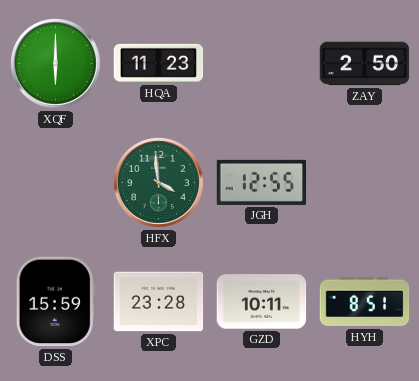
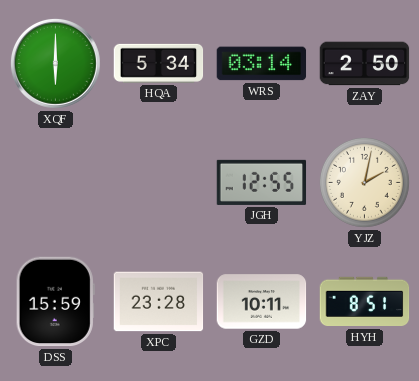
HQA: 11:23 -> 5:34 (159, 63)
WRS: none -> 03:14 (262, 64)
HFX: 3:59 -> none (158, 182)
YJZ: none -> 2:02 (364, 182)
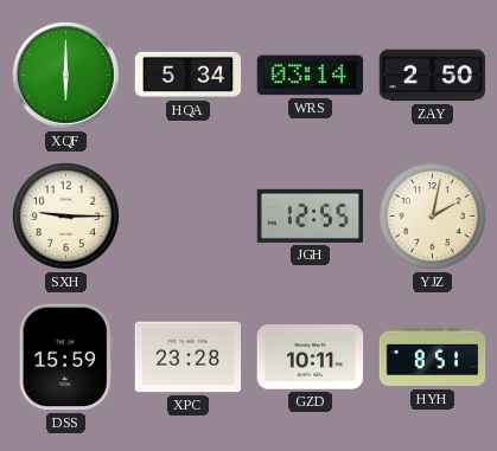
SXH: none -> 9:15 (65, 215)
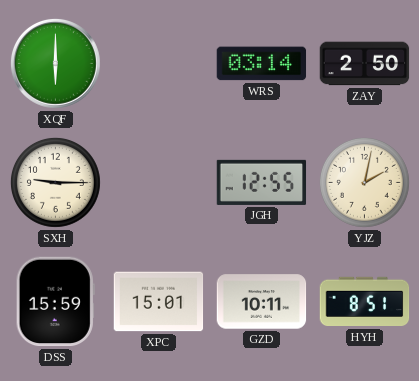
HQA: 5:34 -> none (189, 75)
XPC: 23:28 -> 15:01 (159, 302)
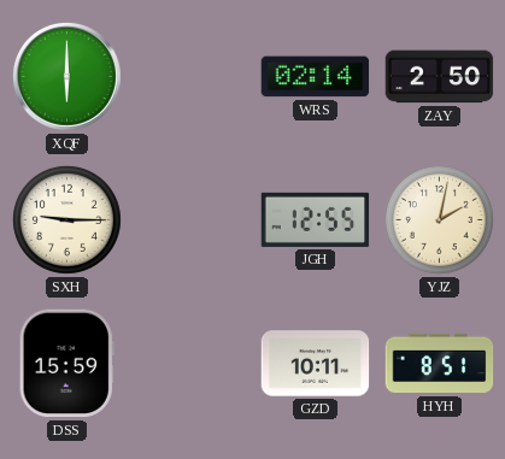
WRS: 03:14 -> 02:14 (316, 77)
XPC: 15:01 -> none (159, 302)
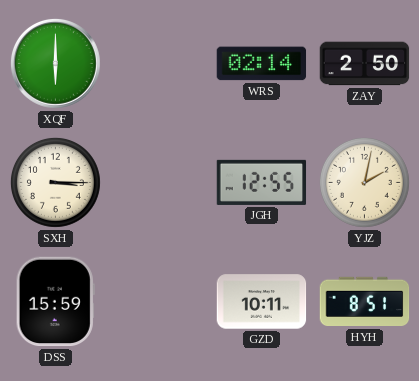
SXH: 9:15 -> 3:15 (55, 182)
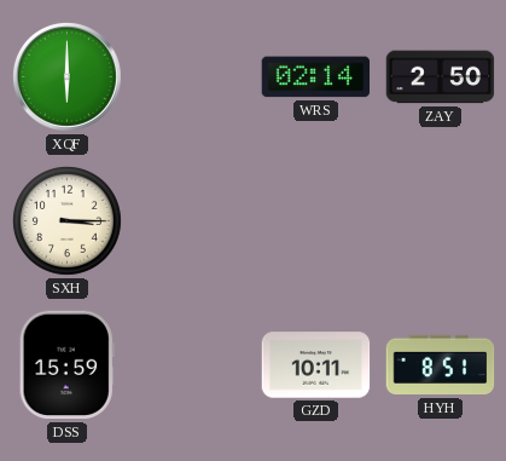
JGH: 12:55 -> none (262, 182)
YJZ: 2:02 -> none (364, 182)
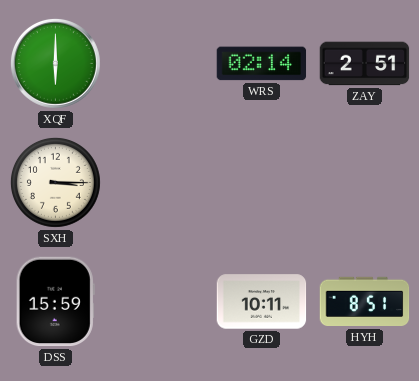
ZAY: 2:50 -> 2:51 (365, 64)
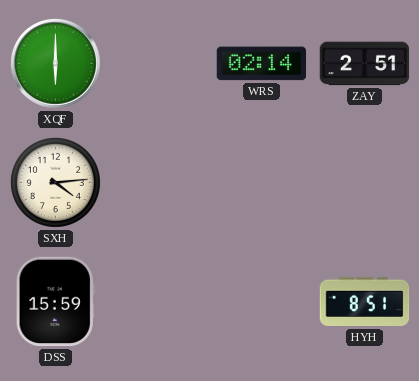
SXH: 3:15 -> 4:14 (55, 182)
GZD: 10:11 -> none (262, 302)
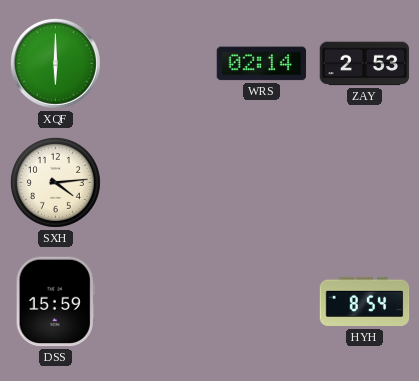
ZAY: 2:51 -> 2:53 (365, 64)
HYH: 8:51 -> 8:54 (365, 302)
